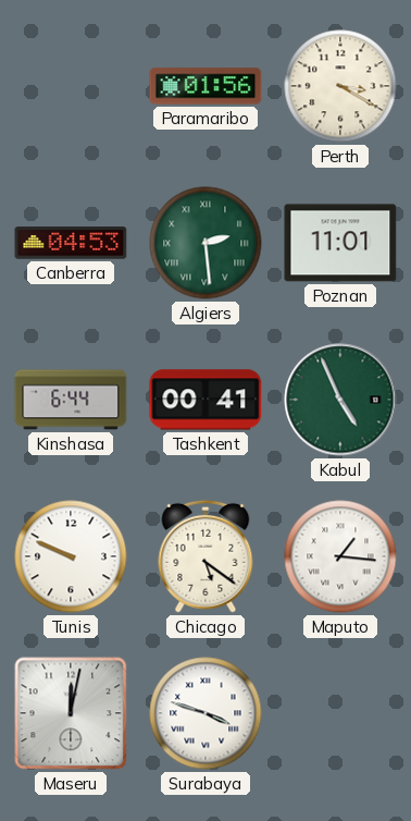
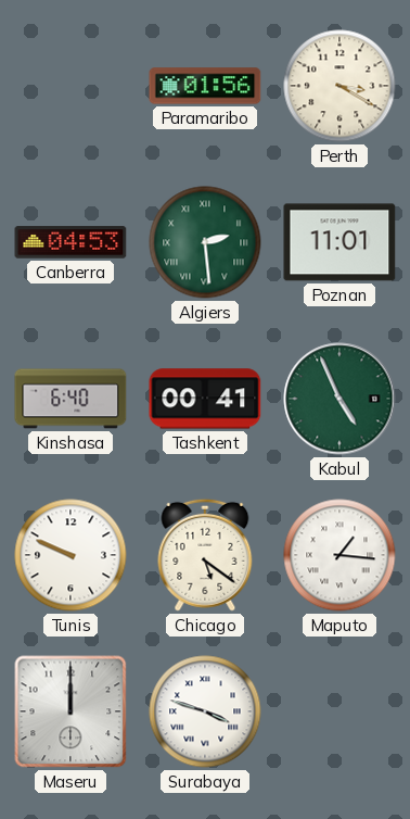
Kinshasa: 6:44 -> 6:40 (71, 399)
Maseru: 12:02 -> 12:00 (71, 711)
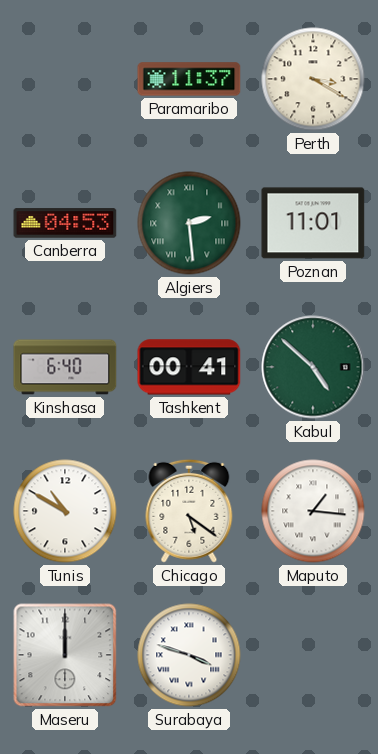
Paramaribo: 01:56 -> 11:37 (189, 79)
Kabul: 4:56 -> 4:52 (313, 367)
Tunis: 9:49 -> 10:50 (65, 511)
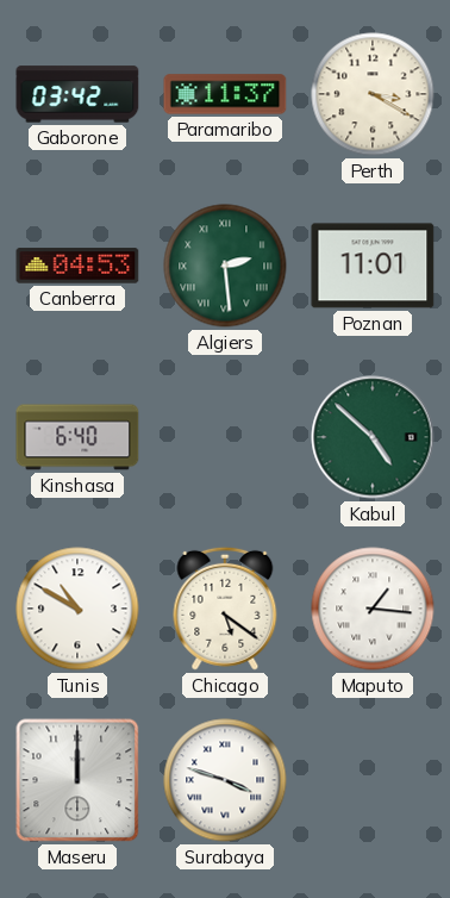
Gaborone: none -> 03:42 (77, 94)
Tashkent: 00:41 -> none (189, 367)
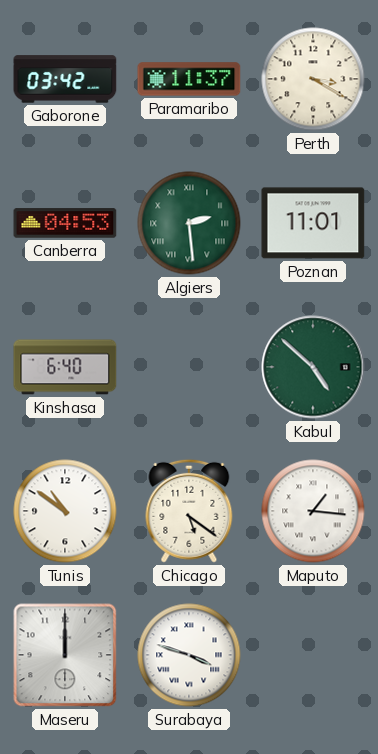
Tunis: 10:50 -> 10:51 (65, 511)
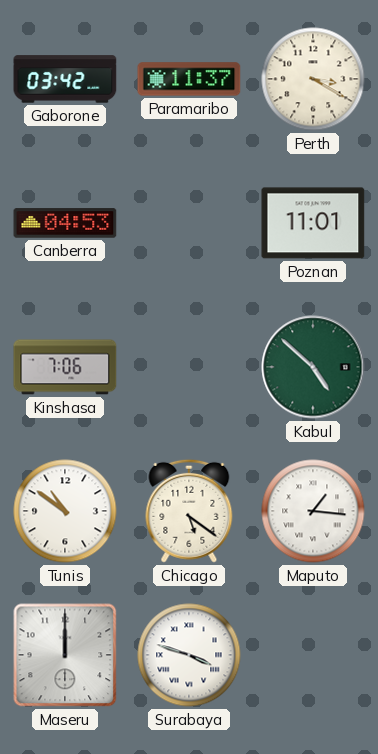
Algiers: 2:29 -> none (189, 223)
Kinshasa: 6:40 -> 7:06 (65, 367)
